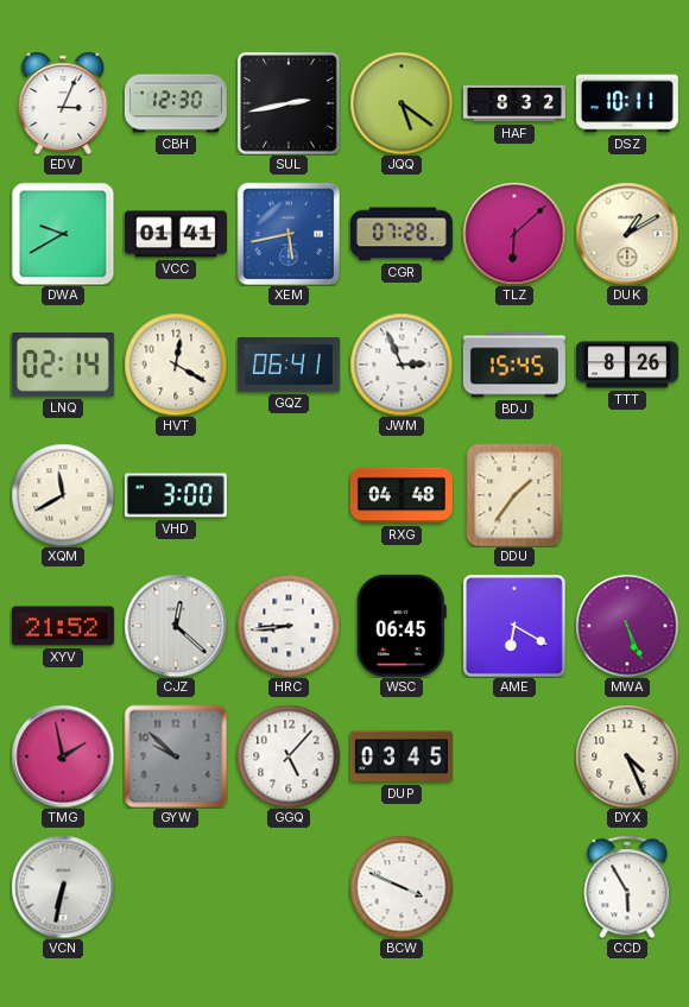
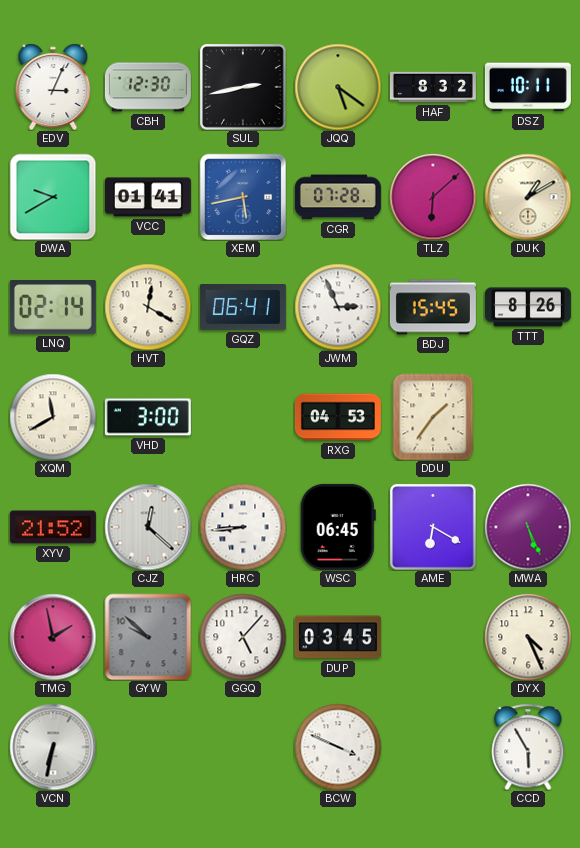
RXG: 04:48 -> 04:53 (338, 417)
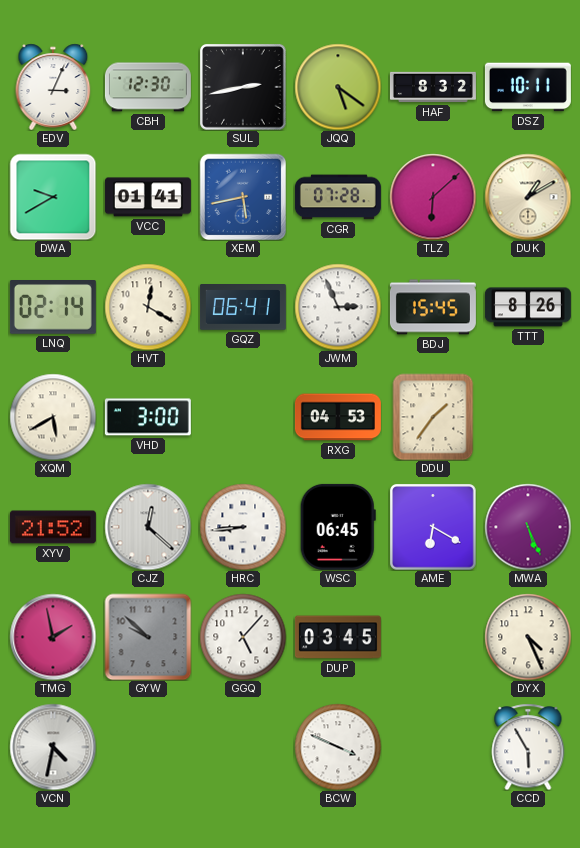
XQM: 11:40 -> 5:40 (53, 417)
VCN: 6:32 -> 4:32 (53, 747)
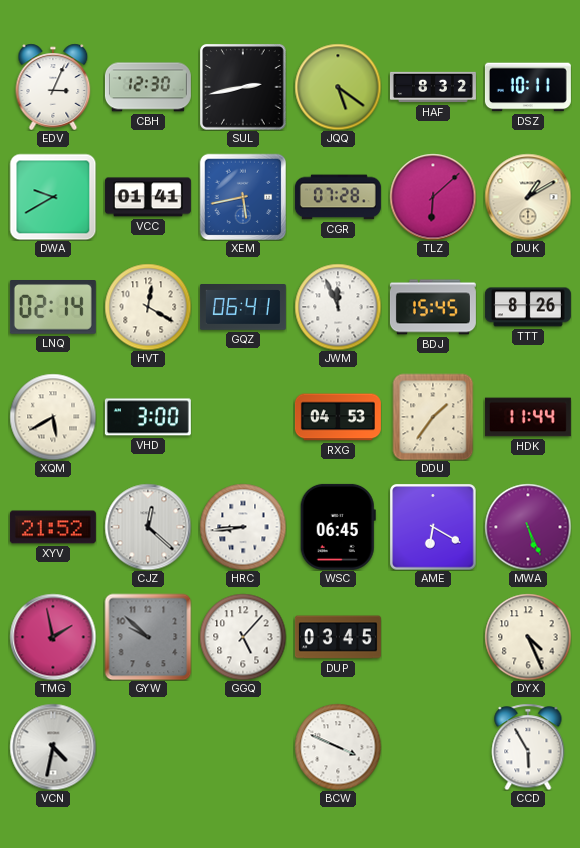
JWM: 2:56 -> 11:56 (338, 307)
HDK: none -> 11:44 (528, 417)
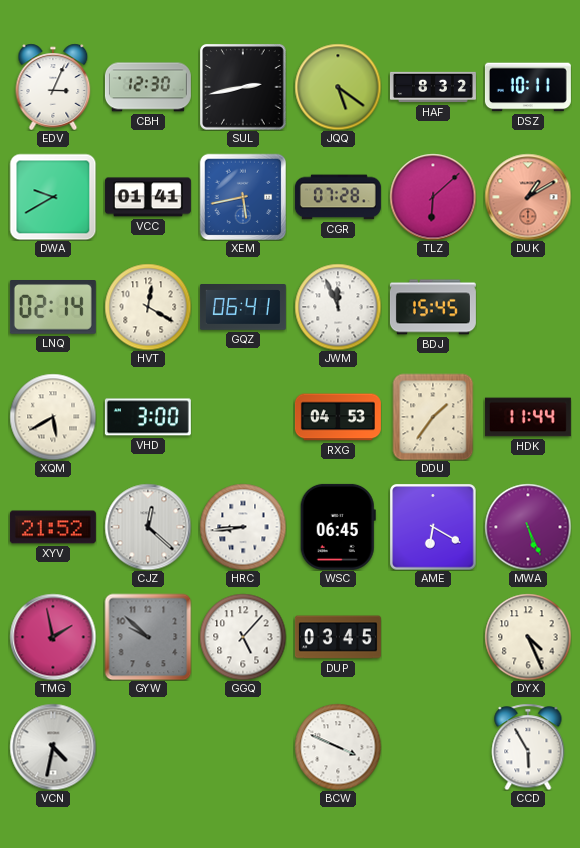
DUK dial: cream -> salmon (528, 197)
TTT: 8:26 -> none (528, 307)
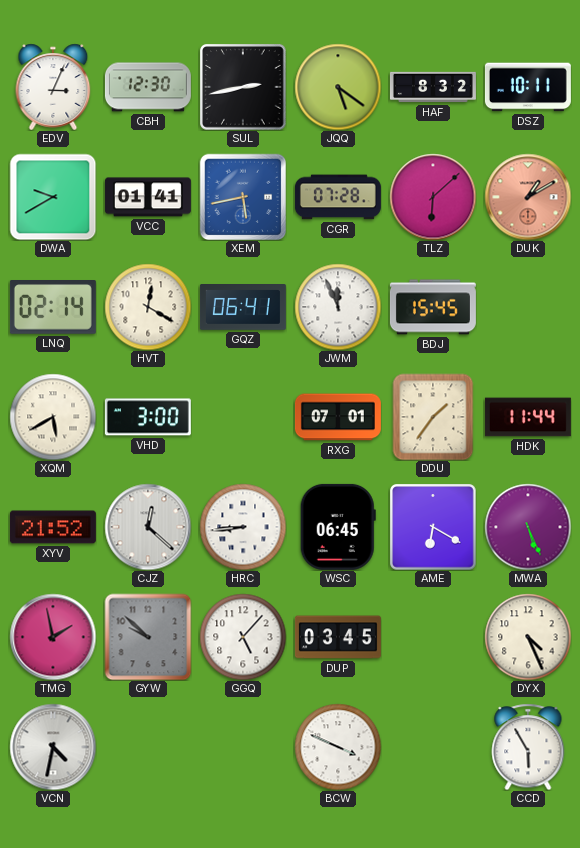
RXG: 04:53 -> 07:01 (338, 417)
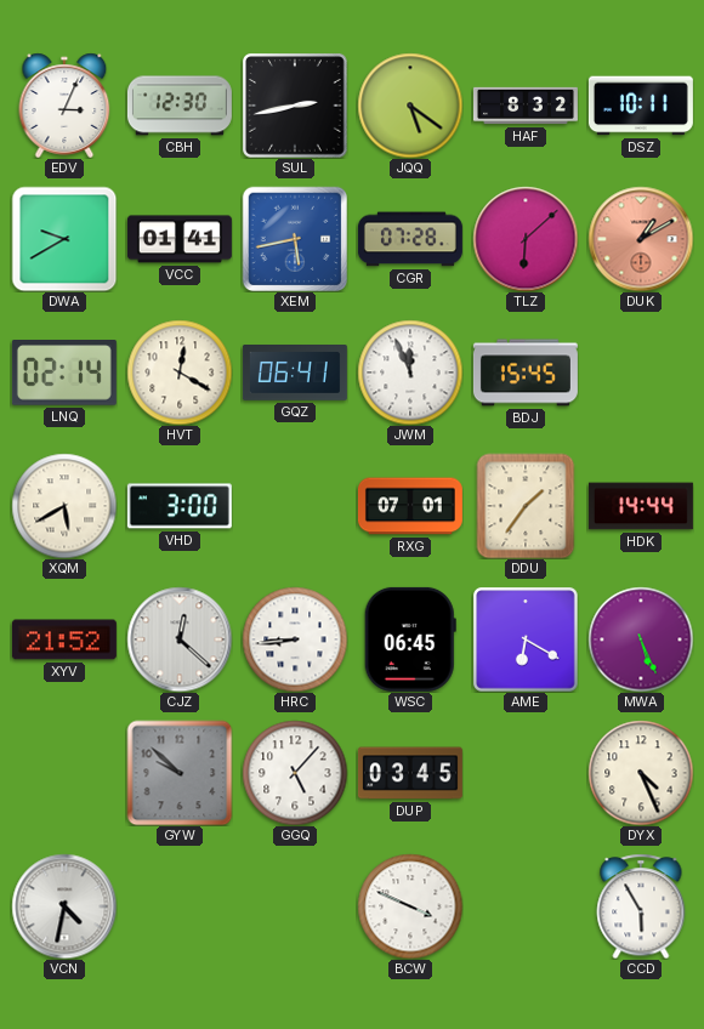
HDK: 11:44 -> 14:44 (641, 506)
TMG: 1:58 -> none (53, 637)
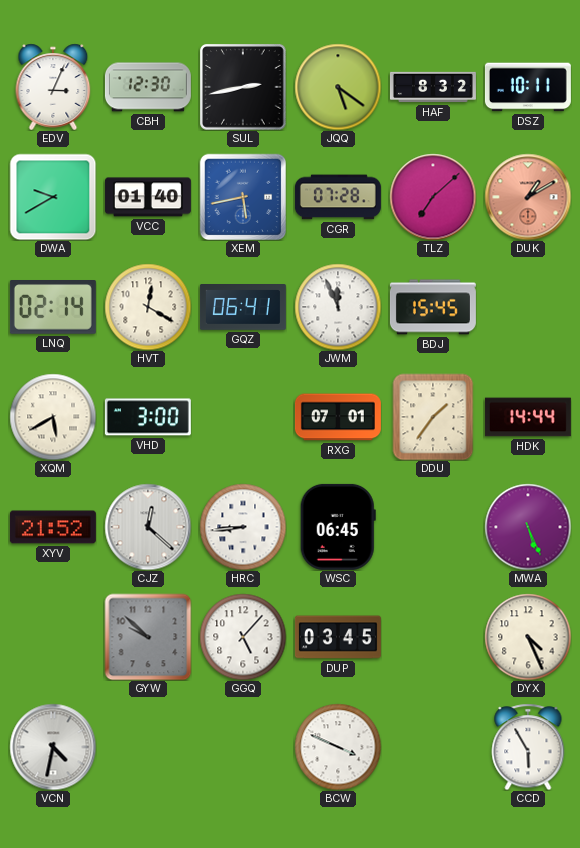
VCC: 01:41 -> 01:40 (148, 197)
TLZ: 6:08 -> 7:08 (433, 197)
AME: 6:20 -> none (526, 639)
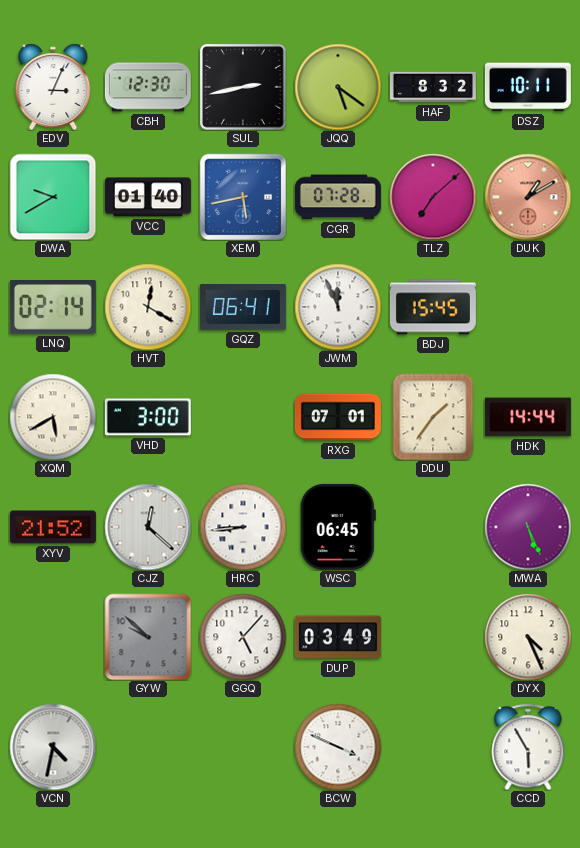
DUP: 03:45 -> 03:49 (338, 637)
